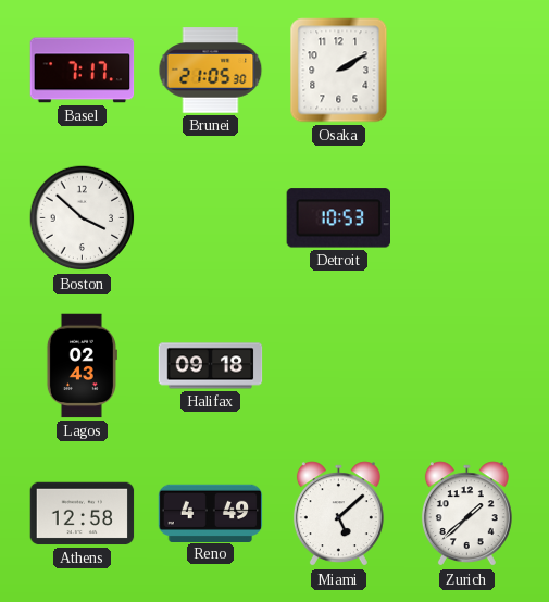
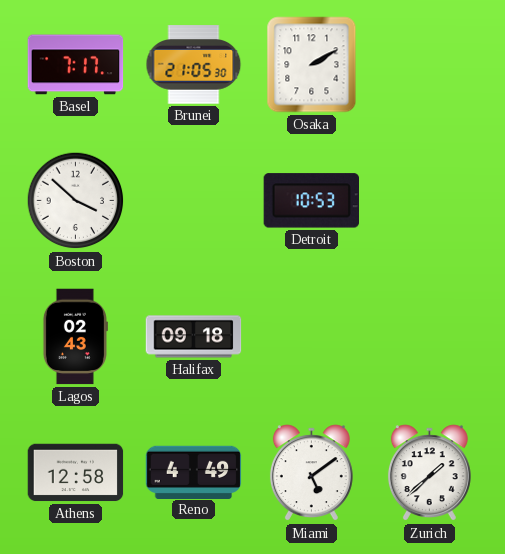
Miami: 5:08 -> 5:09 (311, 473)
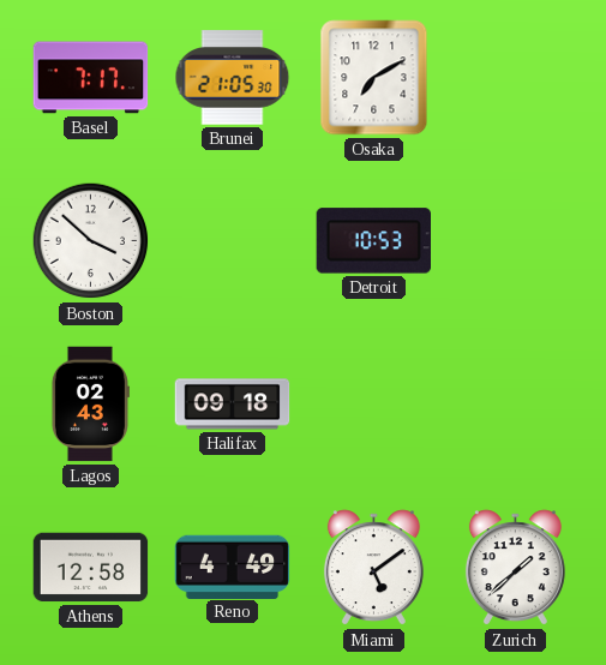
Osaka: 2:10 -> 7:10 (374, 78)
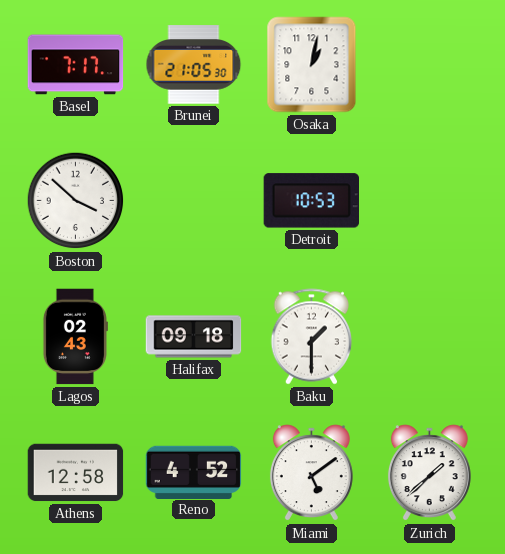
Osaka: 7:10 -> 1:02 (312, 65)
Baku: none -> 1:30 (312, 337)
Reno: 4:49 -> 4:52 (194, 472)
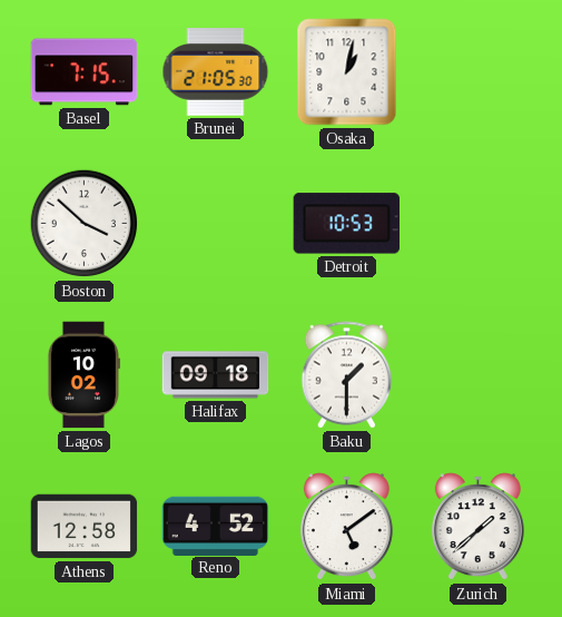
Basel: 7:17 -> 7:15 (85, 72)
Lagos: 02:43 -> 10:02 (83, 375)
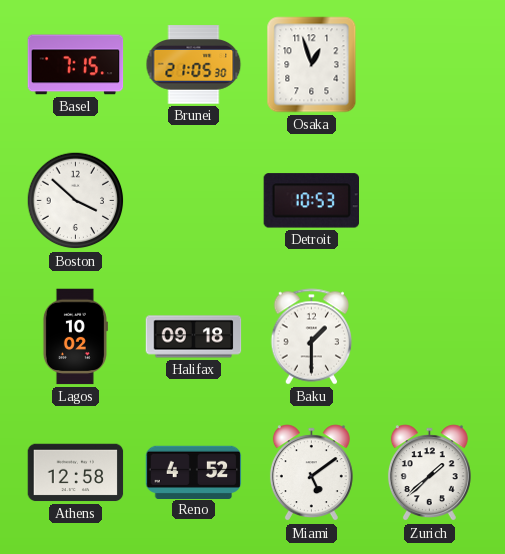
Osaka: 1:02 -> 12:57 (312, 65)
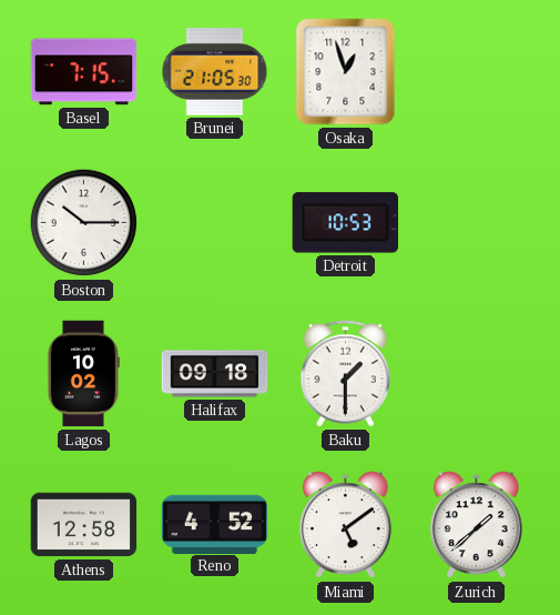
Boston: 3:52 -> 10:15 (84, 223)
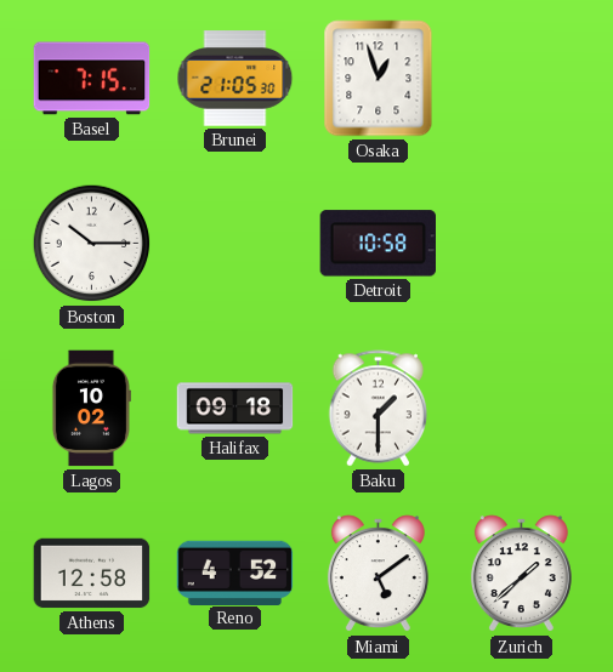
Detroit: 10:53 -> 10:58 (378, 244)
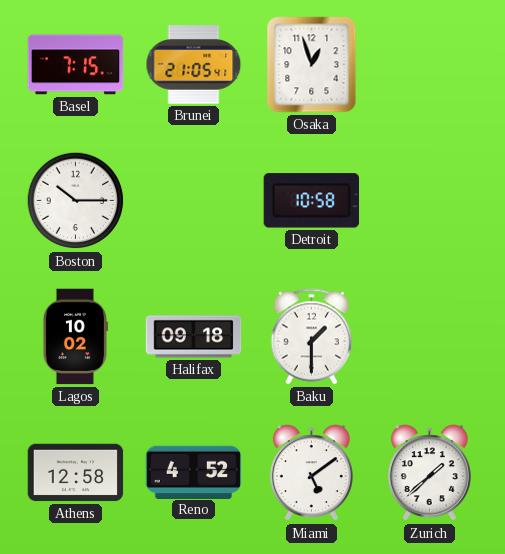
Brunei: 21:05:30 -> 21:05:41 (194, 65)
